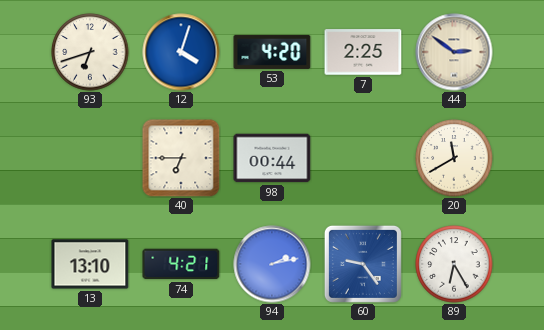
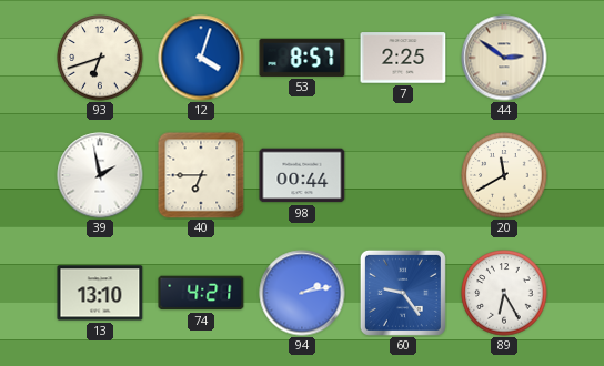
53: 4:20 -> 8:57 (302, 58)
39: none -> 1:58 (100, 175)
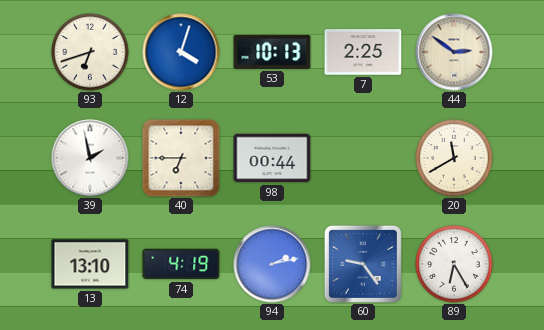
53: 8:57 -> 10:13 (272, 52)
74: 4:21 -> 4:19 (181, 264)
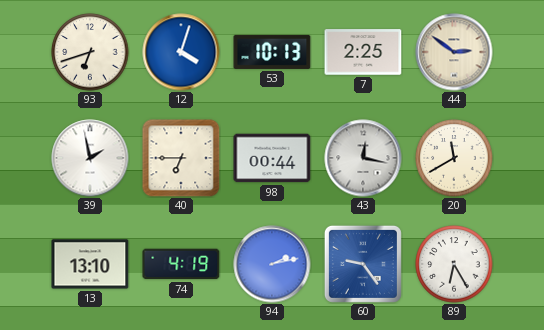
43: none -> 12:17 (363, 158)
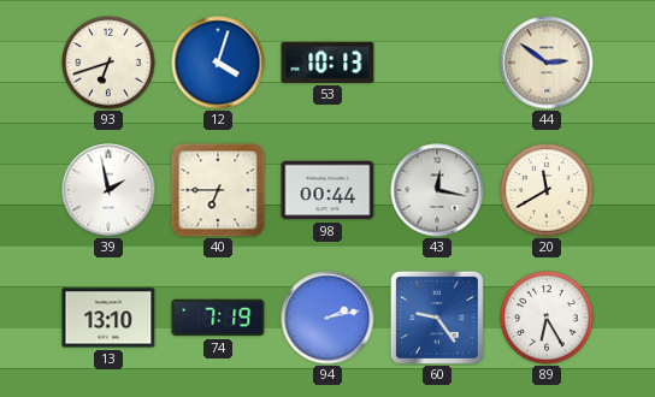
7: 2:25 -> none (363, 52)
74: 4:19 -> 7:19 (218, 318)
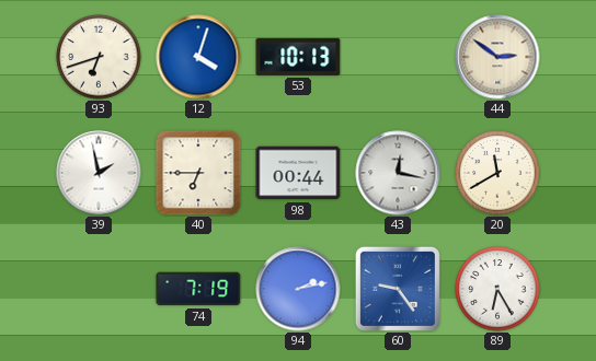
13: 13:10 -> none (108, 318)
